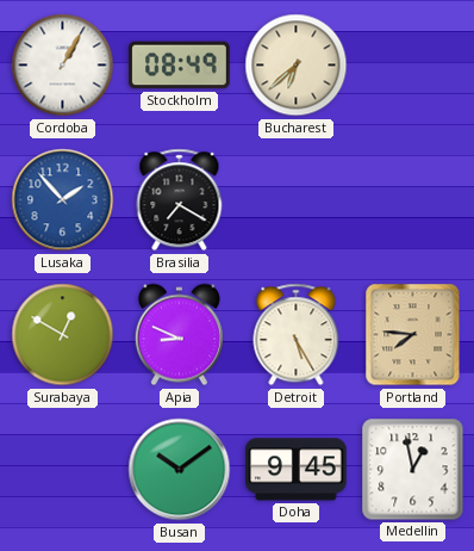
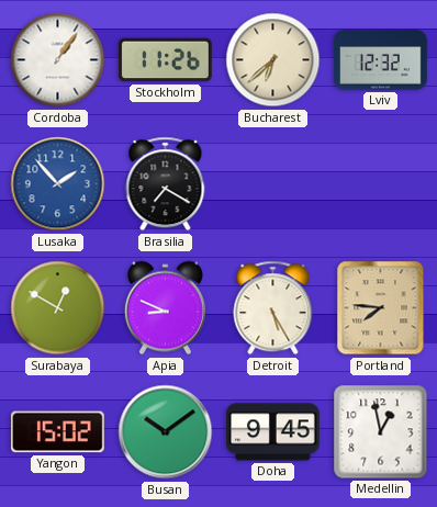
Cordoba: 1:05 -> 1:06 (58, 60)
Stockholm: 08:49 -> 11:26 (166, 60)
Lviv: none -> 12:32 (381, 60)
Yangon: none -> 15:02 (57, 432)
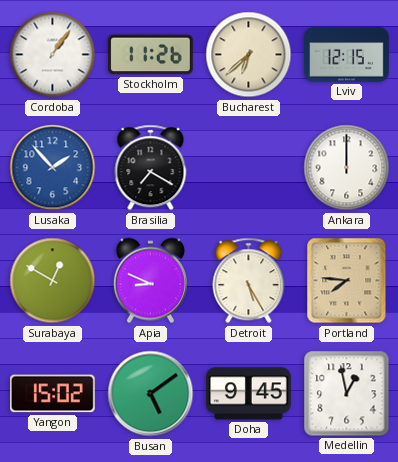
Lviv: 12:32 -> 12:15 (347, 55)
Ankara: none -> 12:00 (347, 168)
Busan: 10:09 -> 5:09 (151, 394)
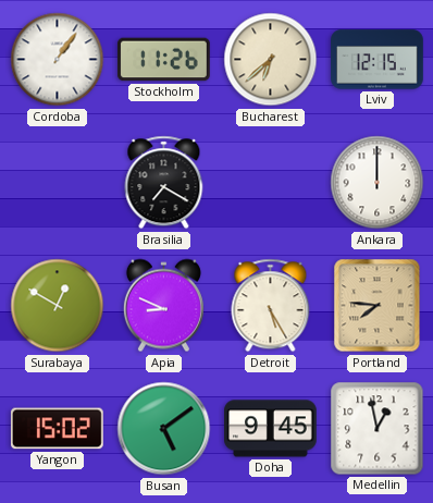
Lusaka: 1:53 -> none (53, 168)
